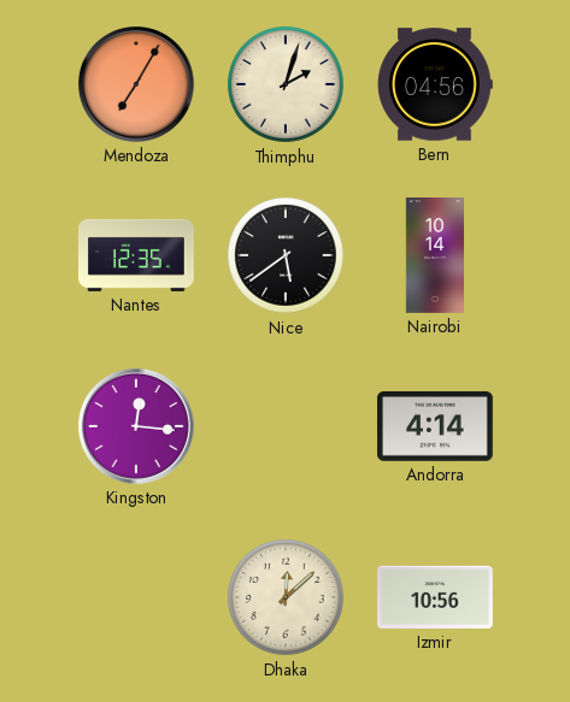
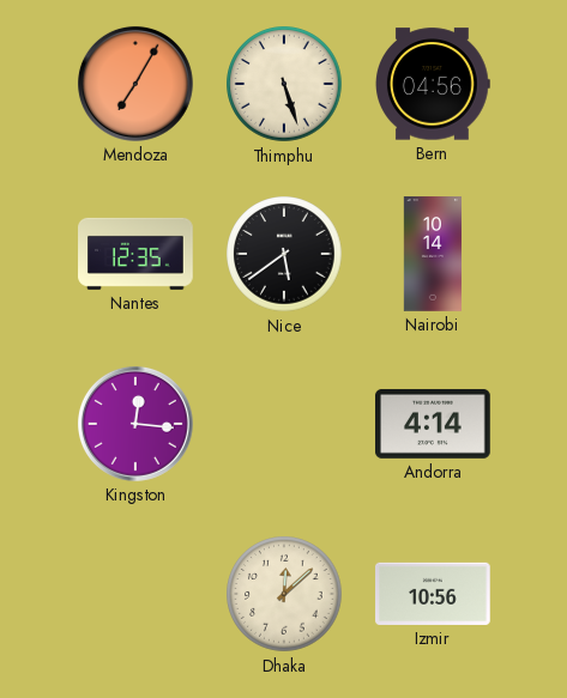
Thimphu: 2:03 -> 5:27 (284, 84)
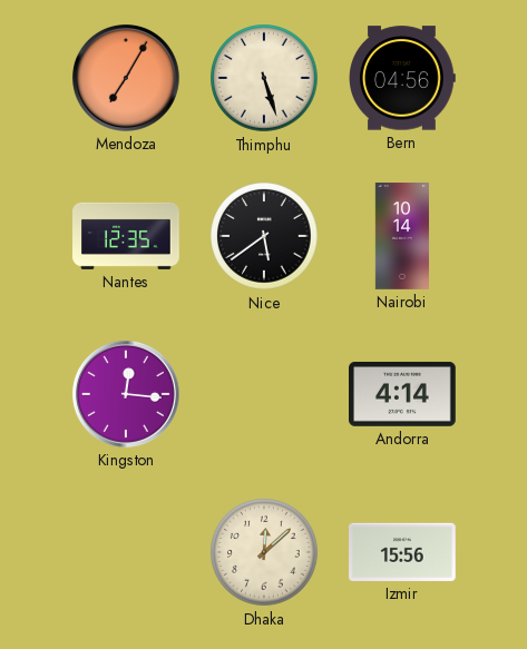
Izmir: 10:56 -> 15:56 (403, 552)
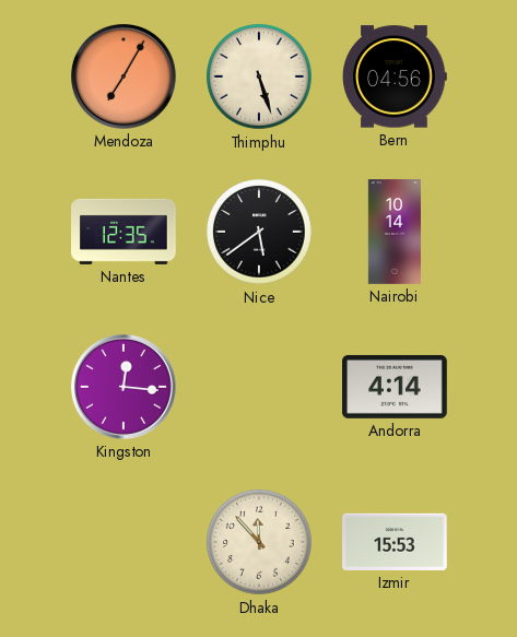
Dhaka: 12:08 -> 11:53 (259, 542)
Izmir: 15:56 -> 15:53 (396, 542)
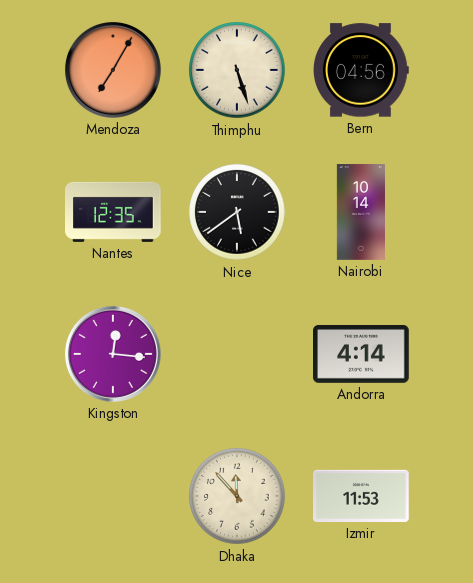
Izmir: 15:53 -> 11:53 (362, 496)
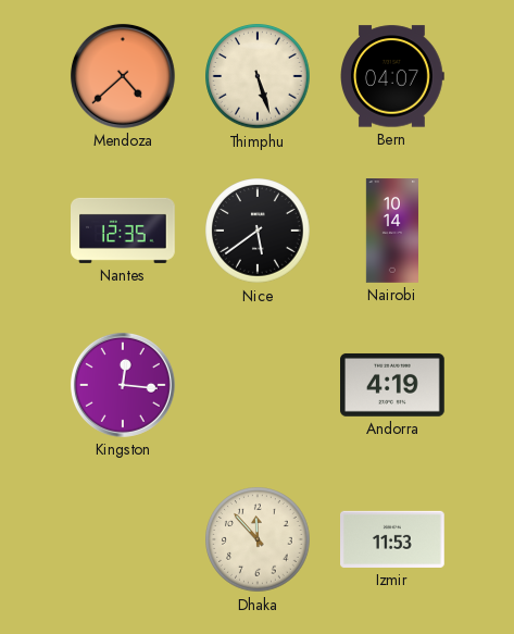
Mendoza: 7:05 -> 4:38 (123, 76)
Bern: 04:56 -> 04:07 (393, 76)
Andorra: 4:14 -> 4:19 (393, 385)
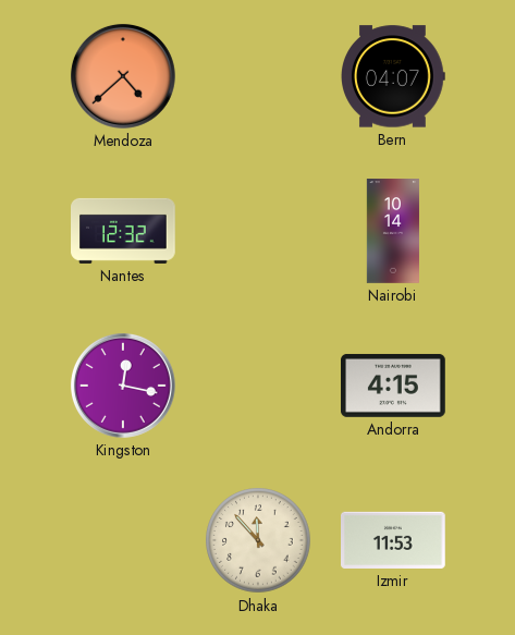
Thimphu: 5:27 -> none (258, 76)
Nantes: 12:35 -> 12:32 (124, 231)
Nice: 5:39 -> none (258, 231)
Kingston: 12:16 -> 12:17 (123, 386)
Andorra: 4:19 -> 4:15 (394, 386)
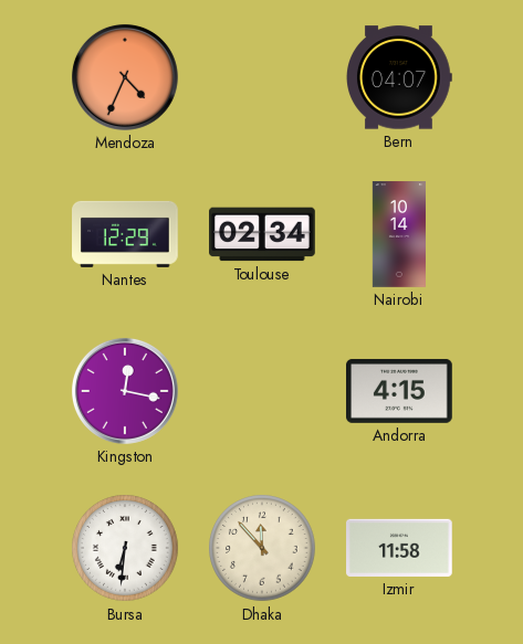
Mendoza: 4:38 -> 4:34 (125, 77)
Nantes: 12:32 -> 12:29 (126, 234)
Toulouse: none -> 02:34 (262, 234)
Bursa: none -> 6:31 (125, 548)
Izmir: 11:53 -> 11:58 (400, 548)
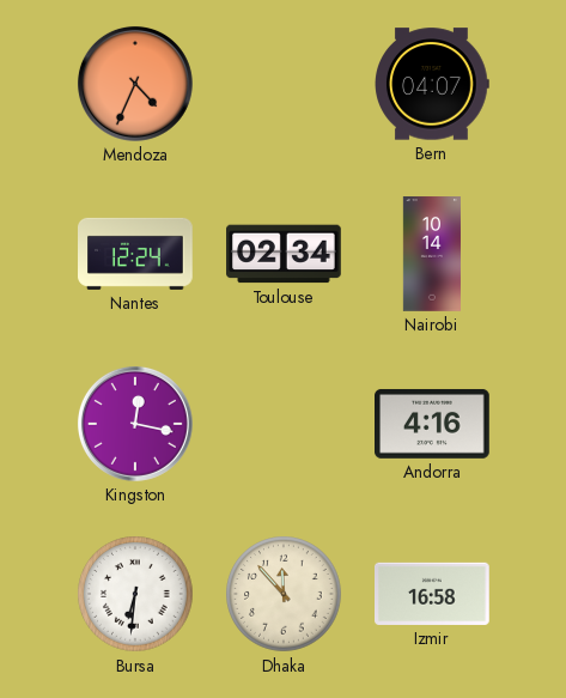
Nantes: 12:29 -> 12:24 (136, 254)
Andorra: 4:15 -> 4:16 (433, 424)
Izmir: 11:58 -> 16:58 (433, 594)
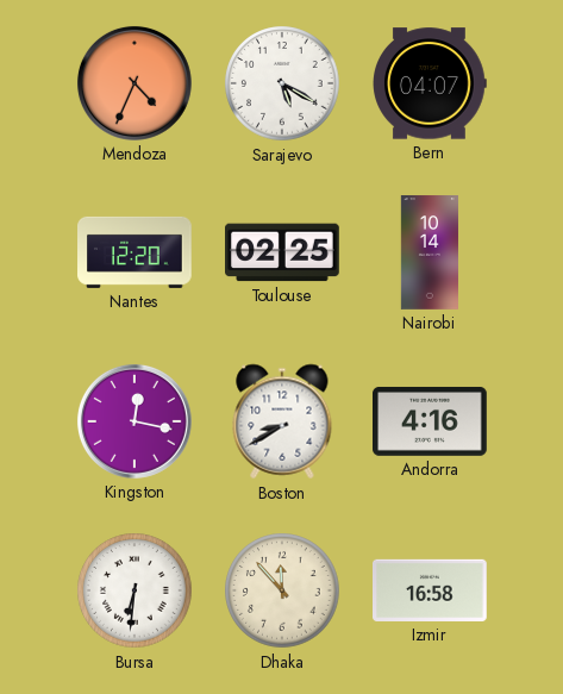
Sarajevo: none -> 5:20 (282, 83)
Nantes: 12:24 -> 12:20 (136, 252)
Toulouse: 02:34 -> 02:25 (282, 252)
Boston: none -> 8:40 (282, 421)
